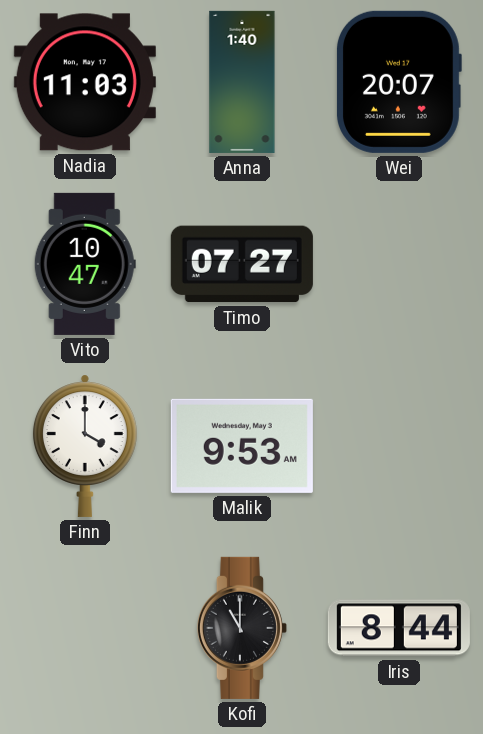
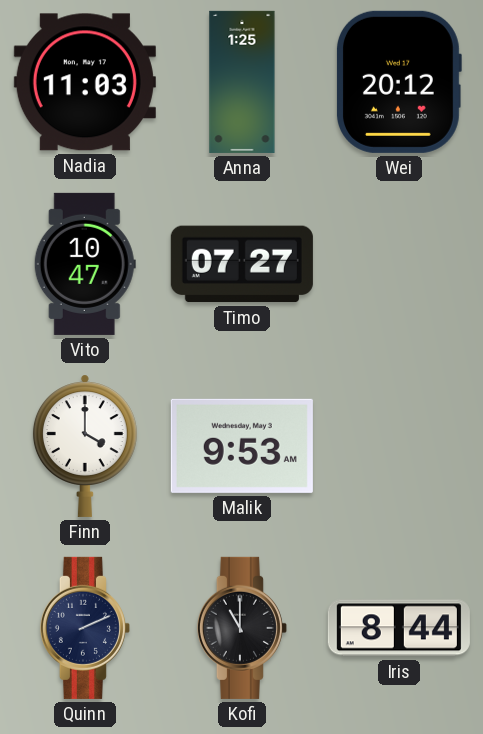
Anna: 1:40 -> 1:25 (242, 82)
Wei: 20:07 -> 20:12 (398, 82)
Quinn: none -> 2:11 (85, 628)
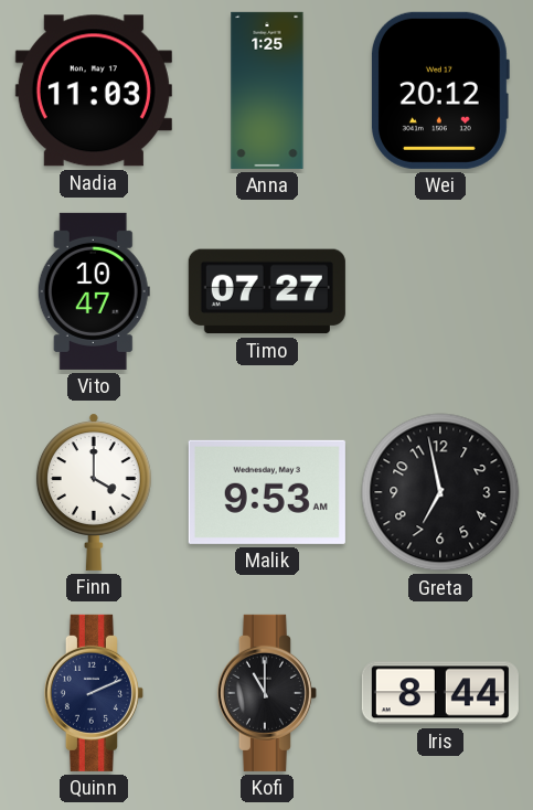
Greta: none -> 6:58 (440, 492)
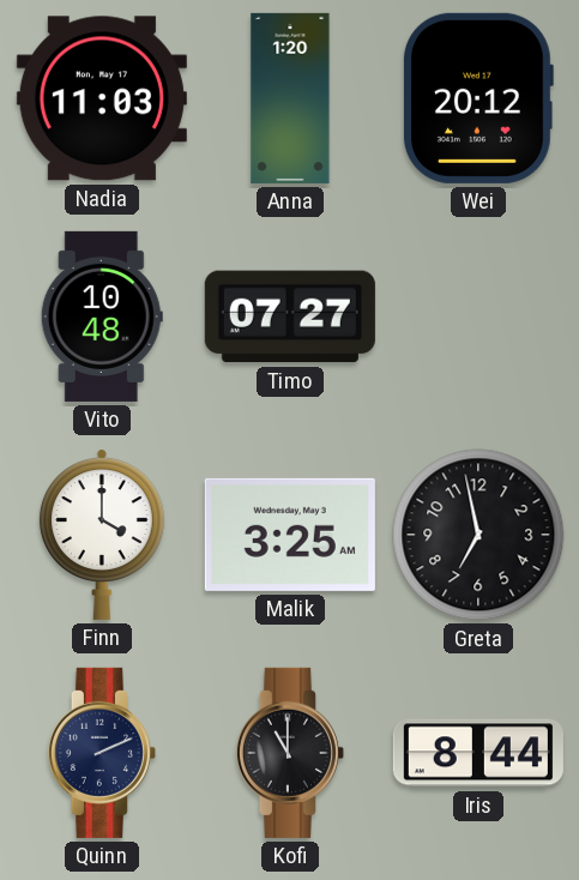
Anna: 1:25 -> 1:20 (290, 98)
Vito: 10:47 -> 10:48 (102, 317)
Malik: 9:53 -> 3:25 (290, 535)
